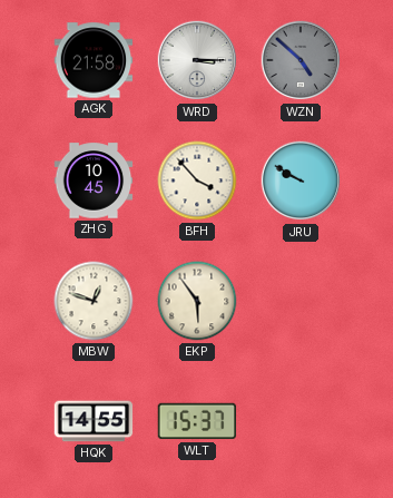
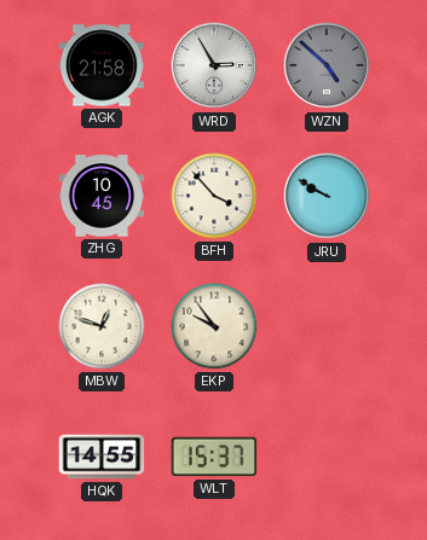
WRD: 3:15 -> 2:55 (214, 65)
EKP: 5:54 -> 9:54 (214, 326)
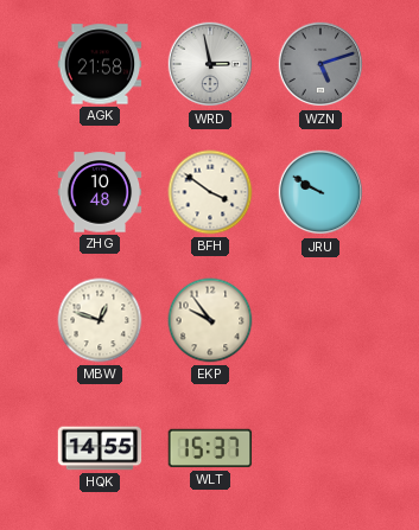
WRD: 2:55 -> 2:58 (210, 64)
WZN: 4:52 -> 5:12 (320, 64)
ZHG: 10:45 -> 10:48 (100, 192)
BFH: 3:53 -> 3:51 (210, 192)
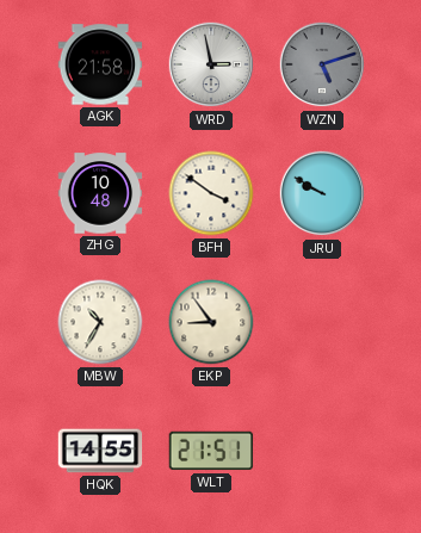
MBW: 12:48 -> 10:35 (100, 322)
EKP: 9:54 -> 8:54 (211, 322)
WLT: 15:37 -> 21:51 (211, 451)
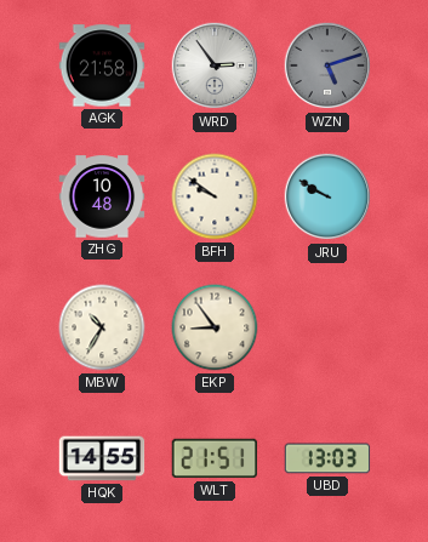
WRD: 2:58 -> 2:54 (215, 65)
BFH: 3:51 -> 9:51 (215, 196)
UBD: none -> 13:03 (327, 458)
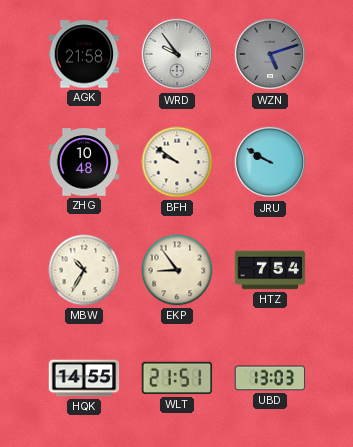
WRD: 2:54 -> 9:54 (177, 54)
HTZ: none -> 7:54 (270, 270)
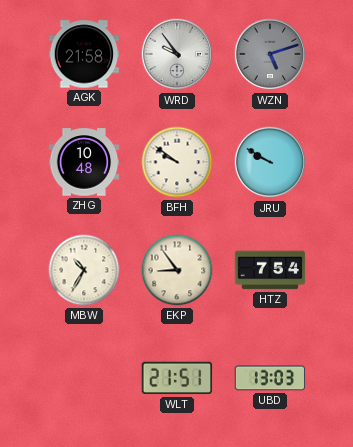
HQK: 14:55 -> none (84, 378)
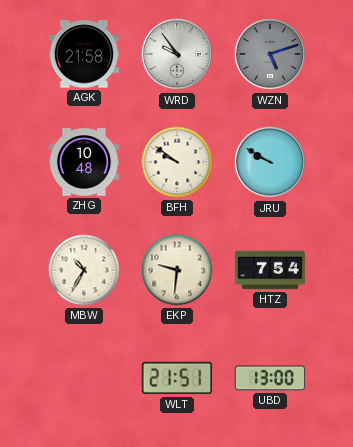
EKP: 8:54 -> 9:31 (177, 270)
UBD: 13:03 -> 13:00 (270, 378)
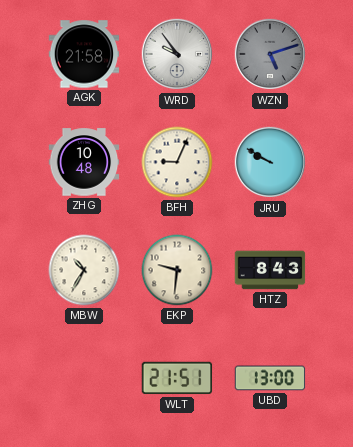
BFH: 9:51 -> 9:04 (177, 162)
HTZ: 7:54 -> 8:43 (270, 270)
